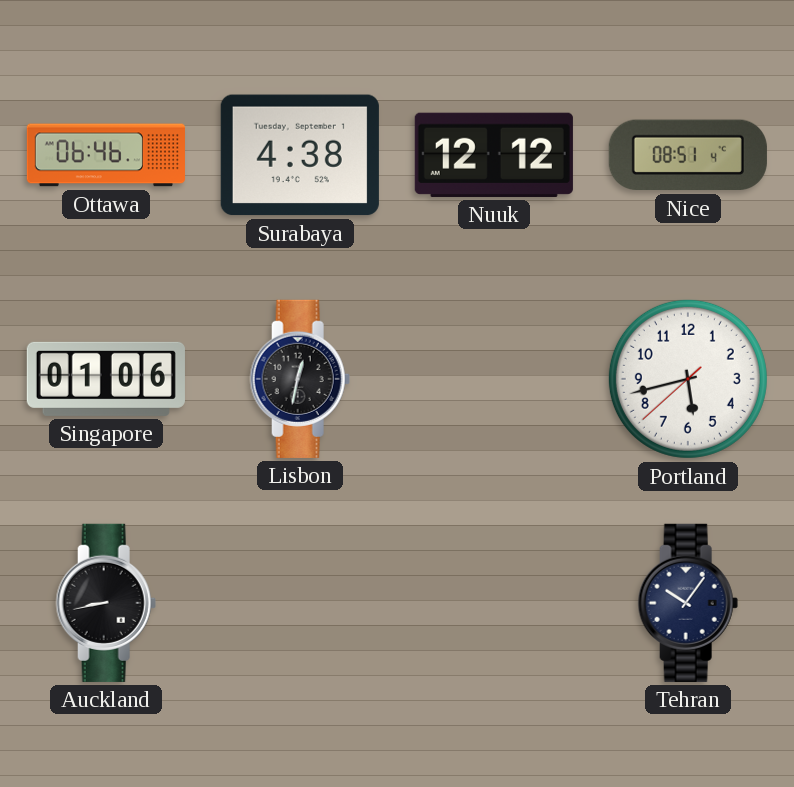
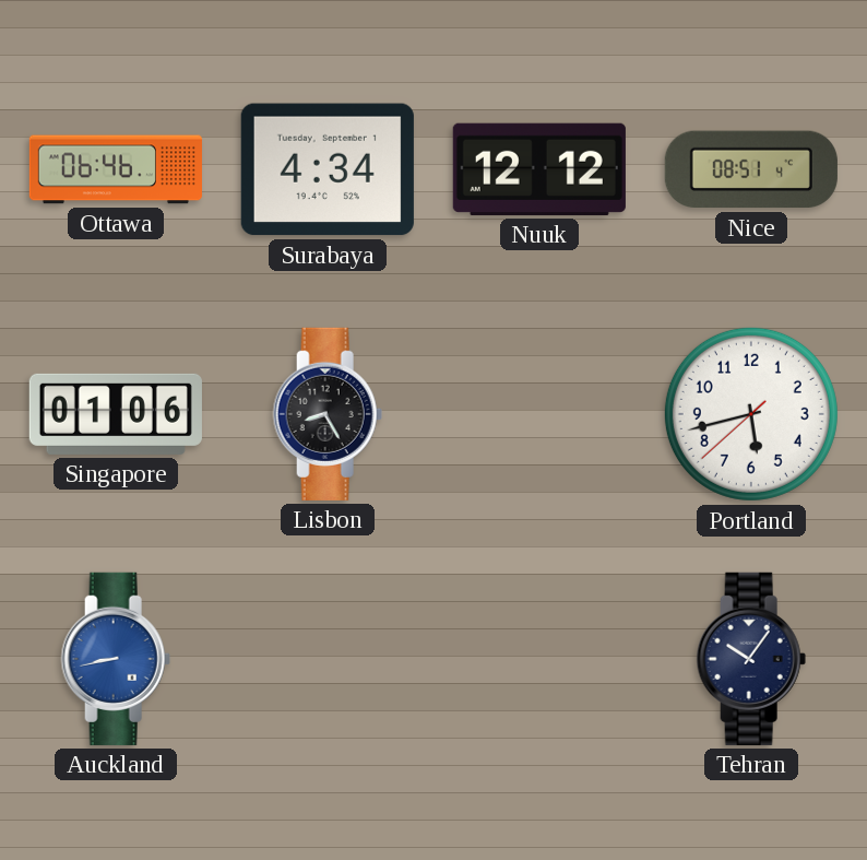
Surabaya: 4:38 -> 4:34 (328, 169)
Lisbon: 12:32 -> 8:25 (328, 414)
Auckland dial: black -> blue (116, 659)
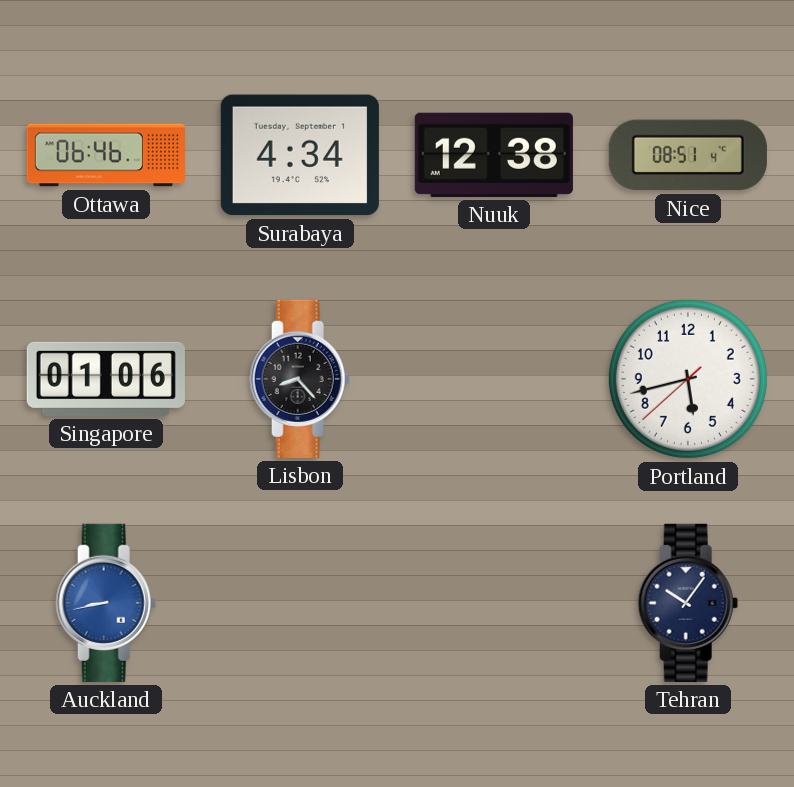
Nuuk: 12:12 -> 12:38 (494, 155)
Lisbon: 8:25 -> 8:23 (300, 379)
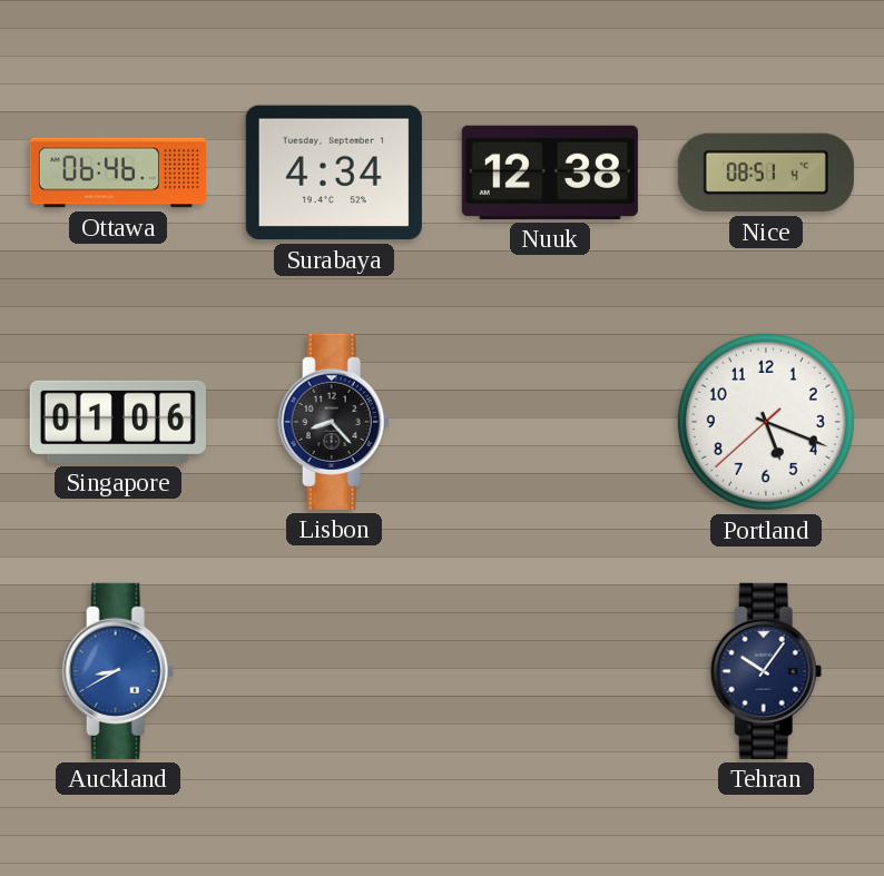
Portland: 5:42 -> 5:18 (766, 422)
Auckland: 8:43 -> 8:40 (118, 671)
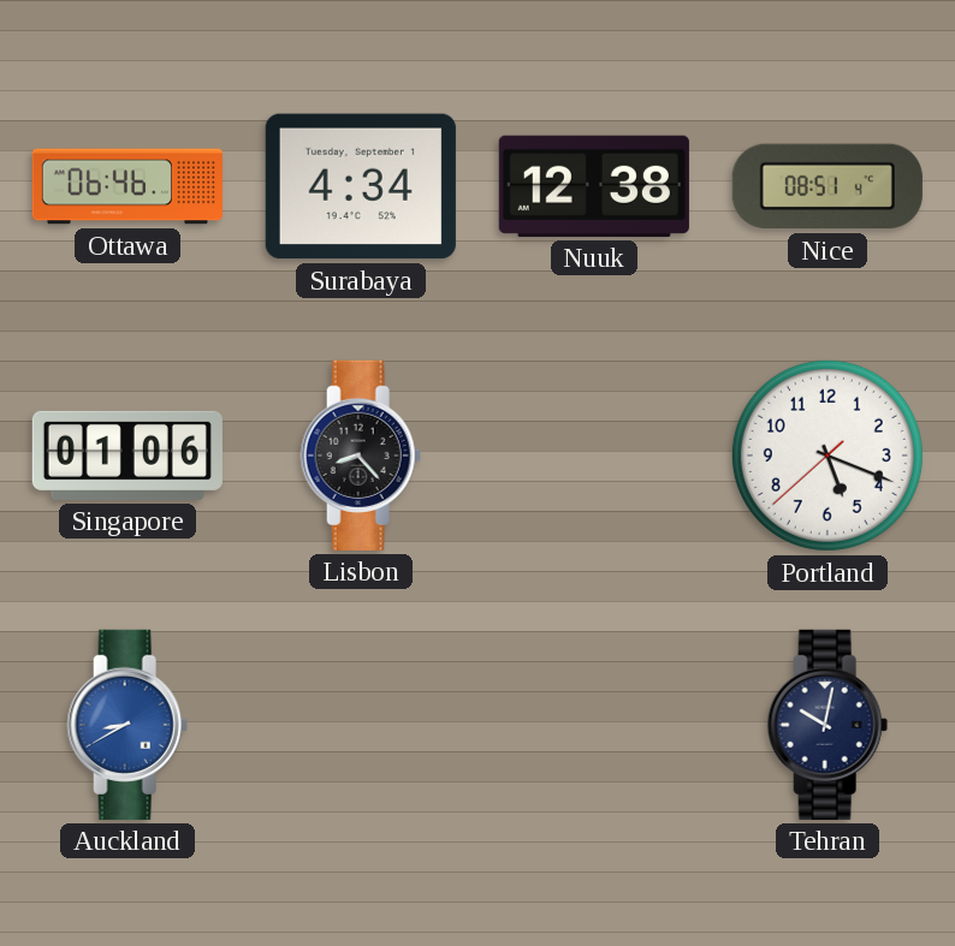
Tehran: 10:06 -> 10:02 (828, 725)
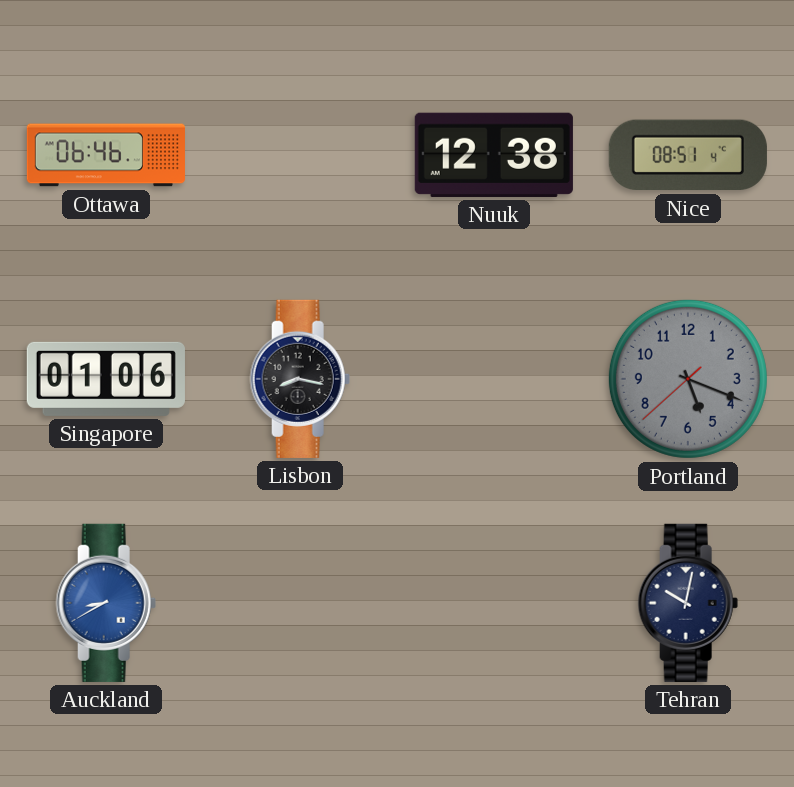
Surabaya: 4:34 -> none (361, 186)
Lisbon: 8:23 -> 8:17 (300, 379)
Portland dial: white -> grey (688, 379)
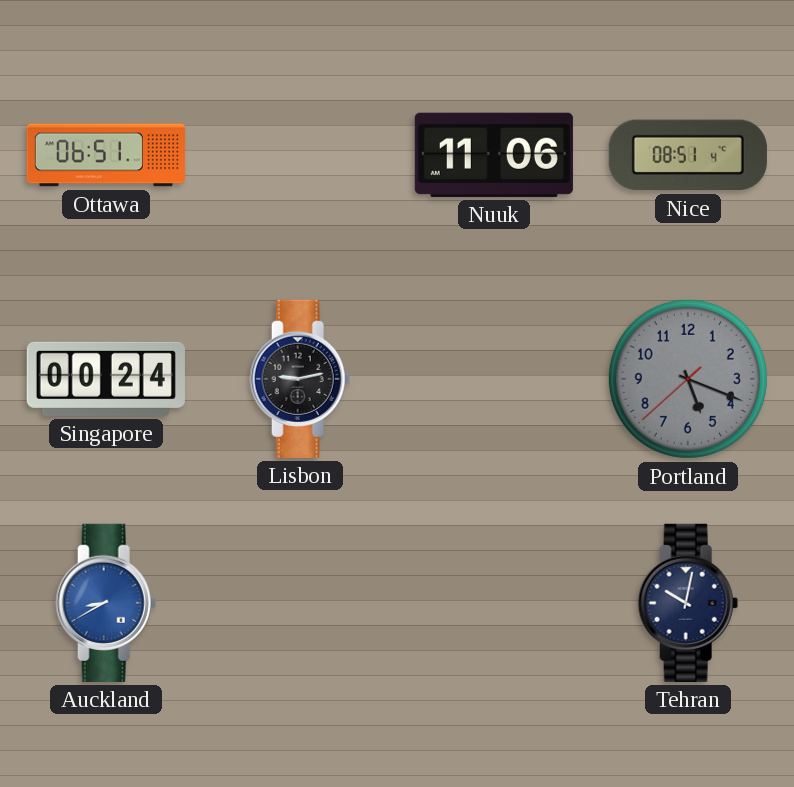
Ottawa: 06:46 -> 06:51 (106, 155)
Nuuk: 12:38 -> 11:06 (494, 155)
Singapore: 01:06 -> 00:24 (106, 379)
Lisbon: 8:17 -> 9:13 (300, 379)
